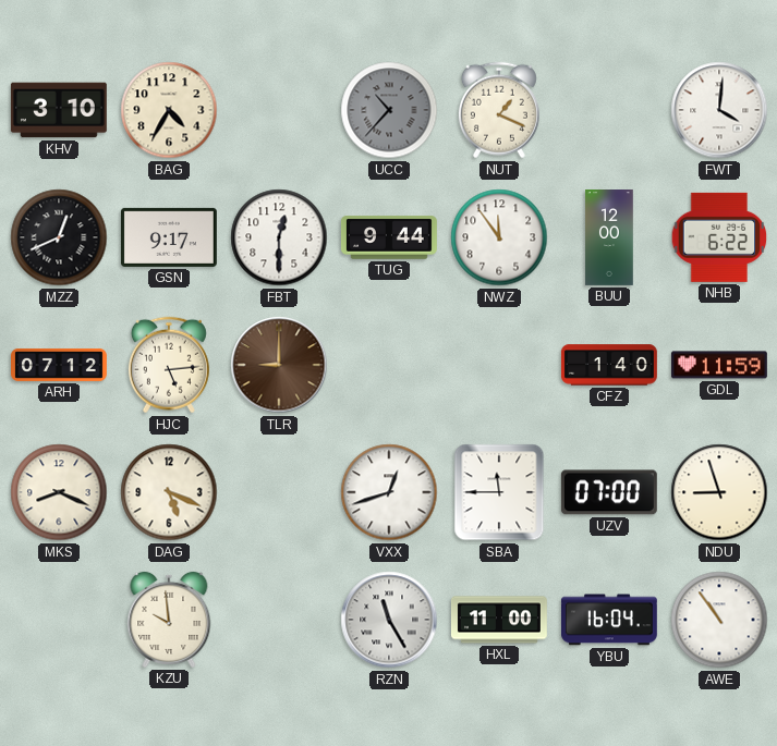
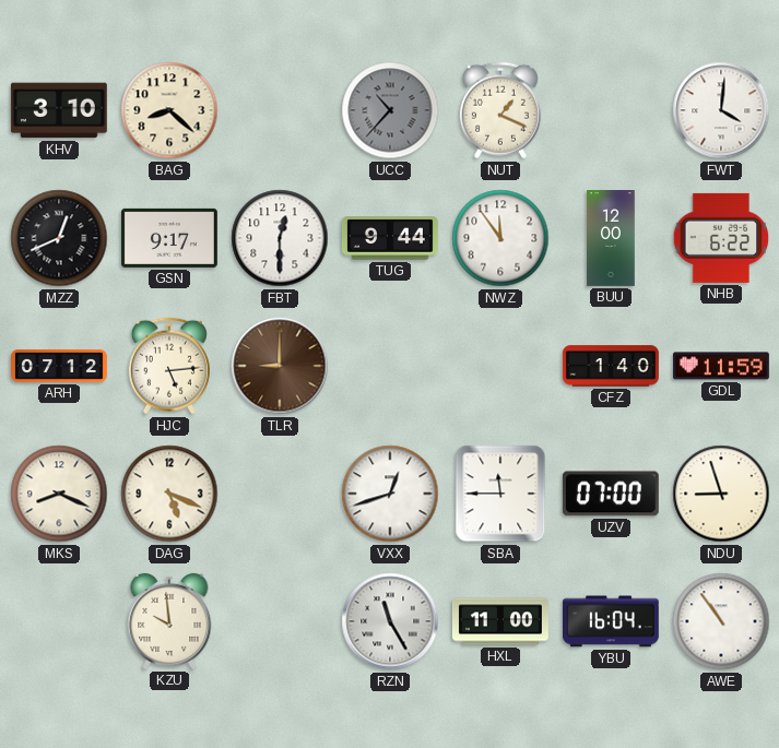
BAG: 4:35 -> 8:22 (169, 110)
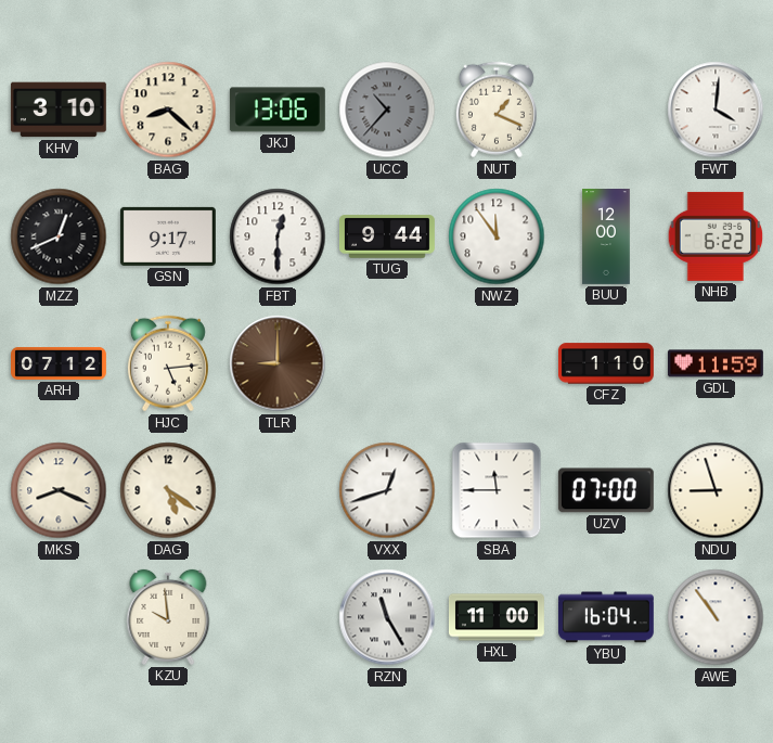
JKJ: none -> 13:06 (278, 110)
CFZ: 1:40 -> 1:10 (606, 363)
DAG: 5:19 -> 5:21 (168, 490)
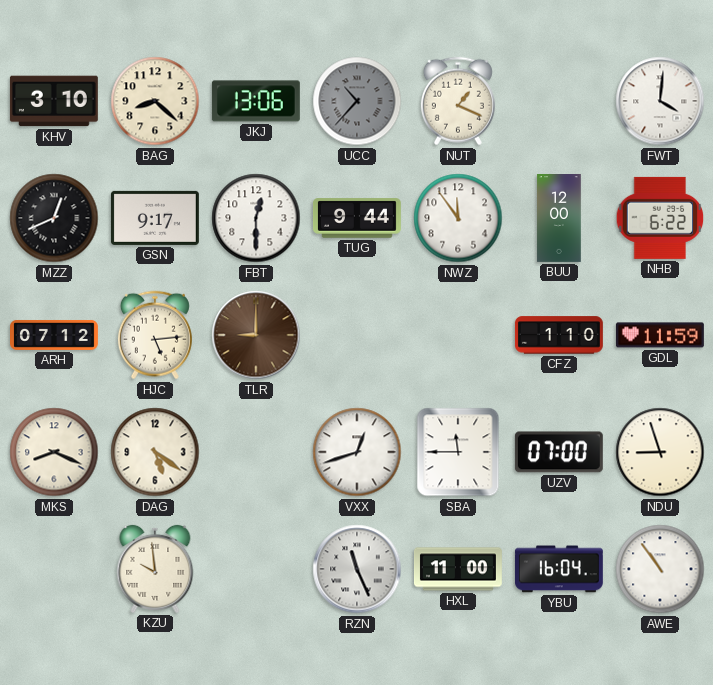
RZN: 11:25 -> 11:26 (357, 569)
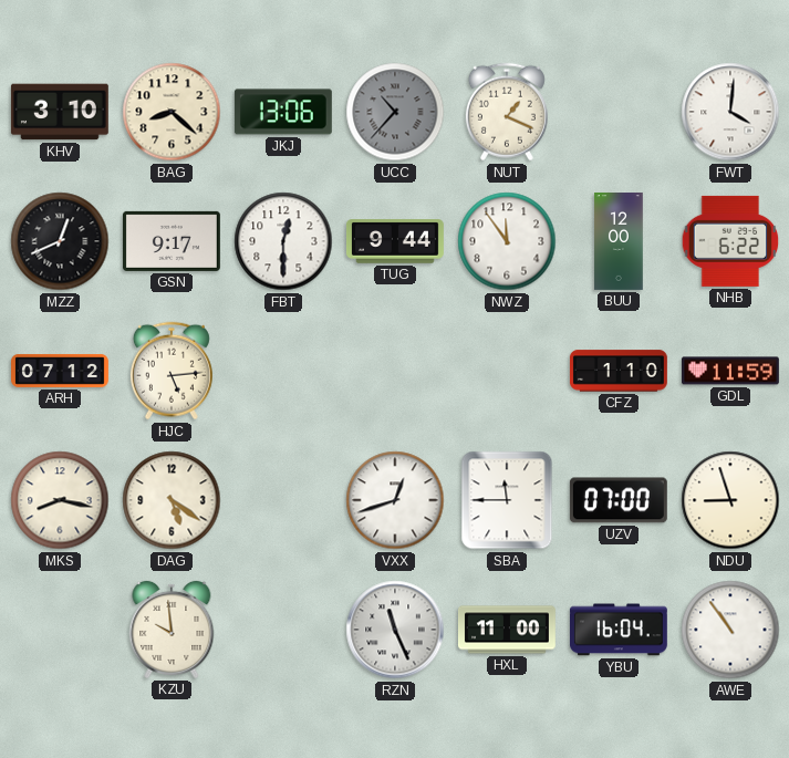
TLR: 9:00 -> none (256, 335)
MKS: 8:19 -> 8:17 (60, 500)
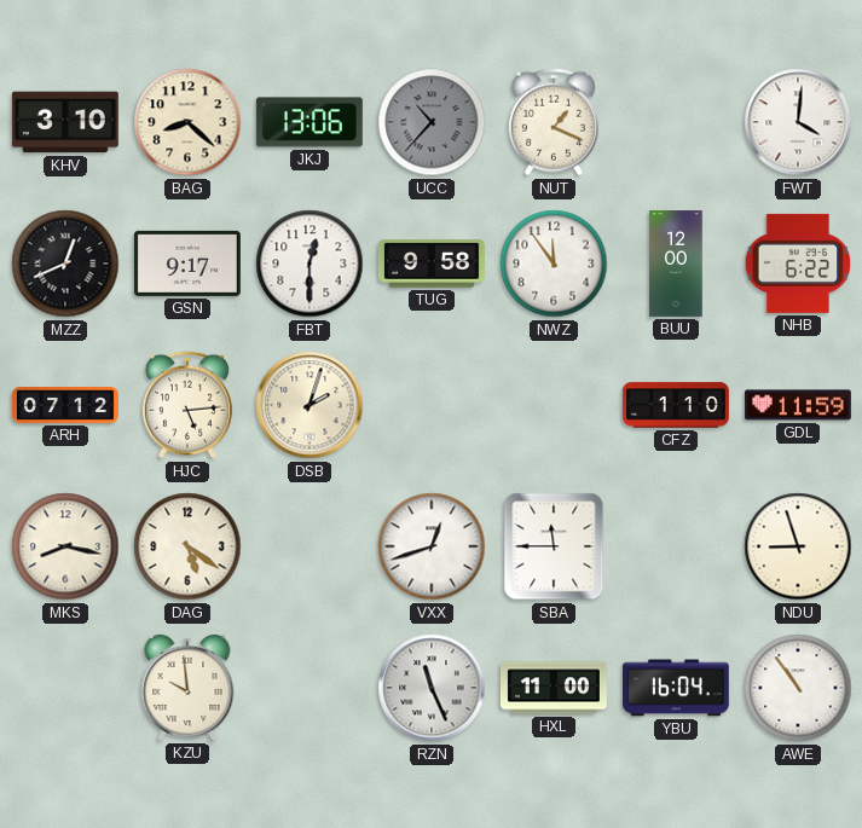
TUG: 9:44 -> 9:58 (433, 264)
DSB: none -> 2:03 (309, 405)
UZV: 07:00 -> none (619, 500)
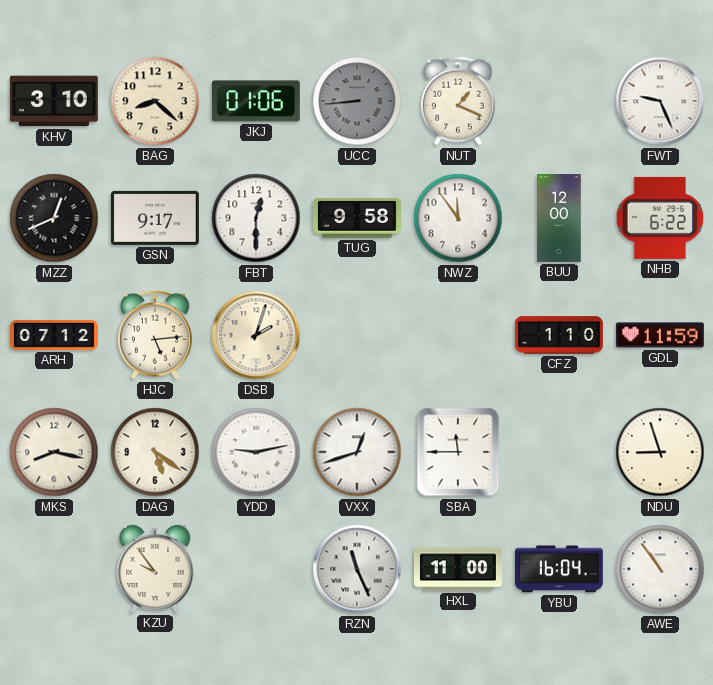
JKJ: 13:06 -> 01:06 (256, 101)
UCC: 10:37 -> 8:44 (357, 101)
FWT: 4:01 -> 9:26 (660, 101)
YDD: none -> 9:13 (256, 452)
KZU: 9:59 -> 9:54 (155, 569)
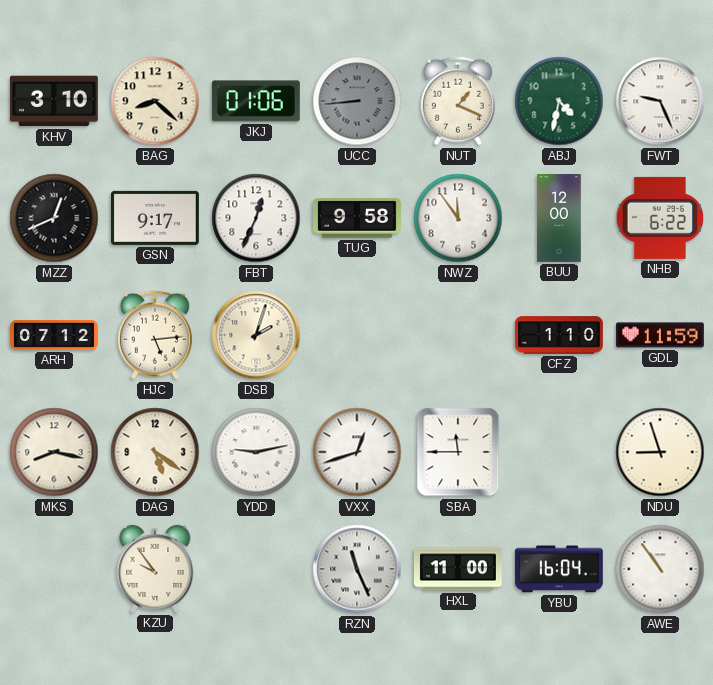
ABJ: none -> 4:32 (559, 101)
FBT: 12:30 -> 12:34 (256, 218)
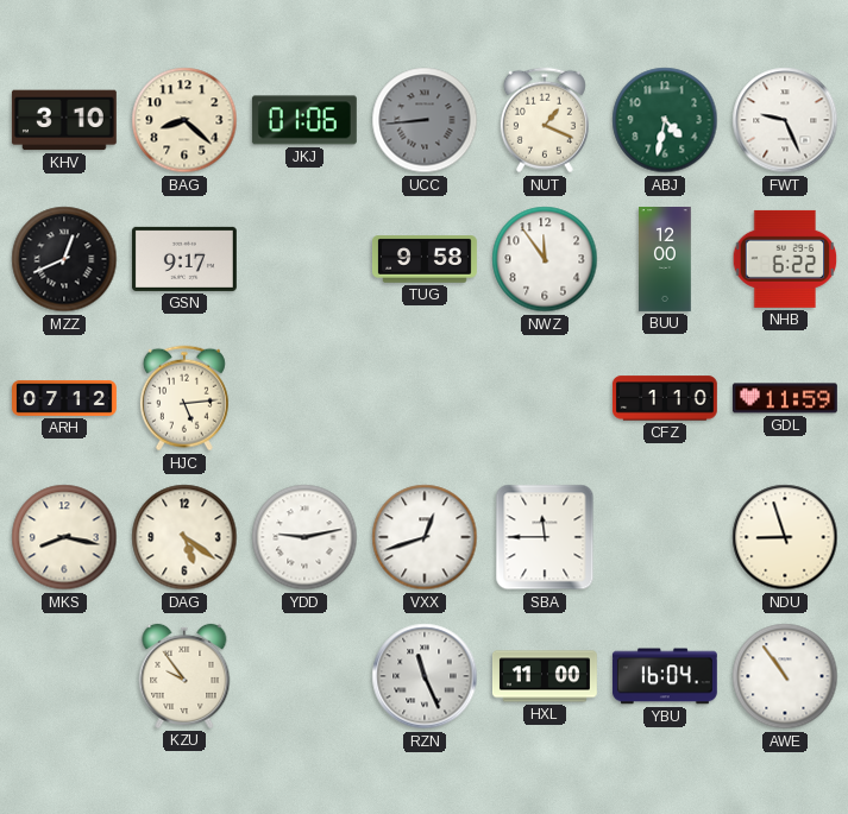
FBT: 12:34 -> none (256, 218)
DSB: 2:03 -> none (256, 335)
